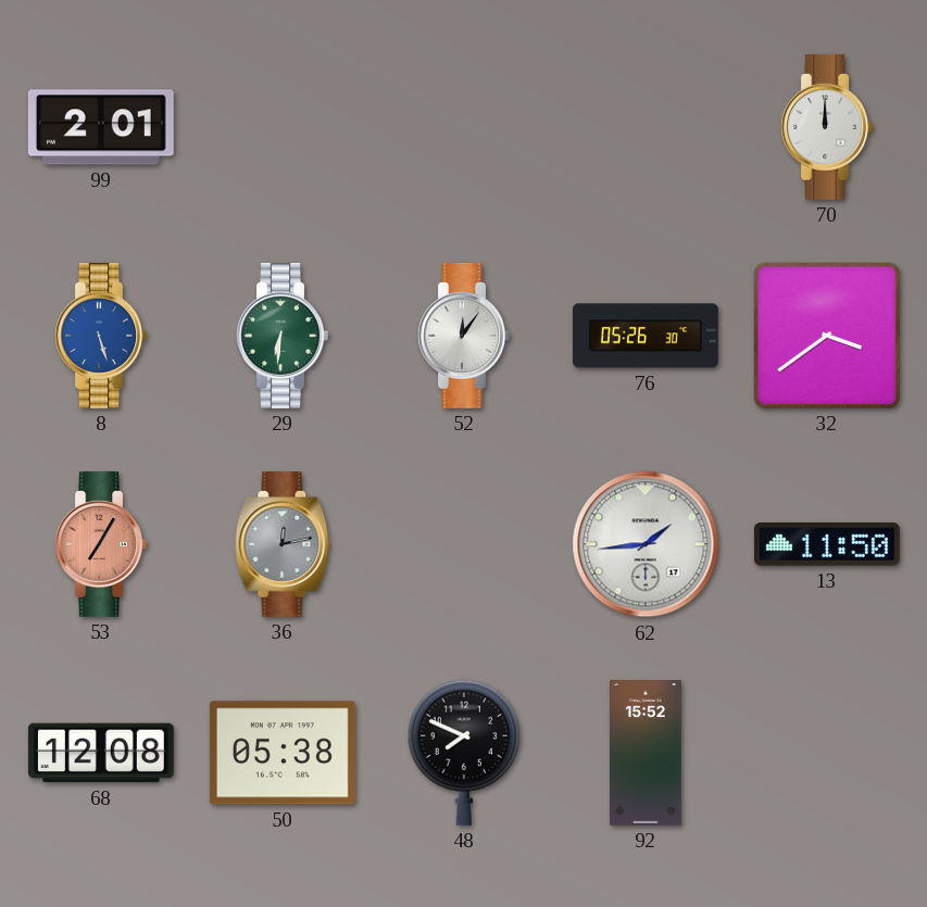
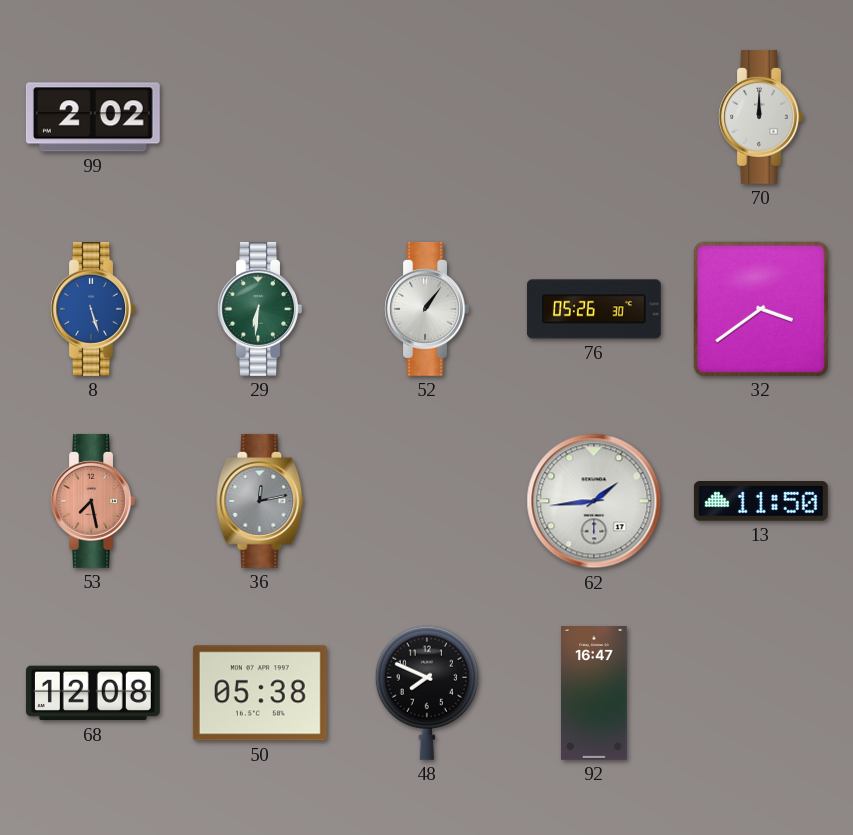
99: 2:01 -> 2:02 (93, 117)
52: 12:06 -> 1:06 (427, 309)
53: 7:05 -> 7:28 (93, 501)
92: 15:52 -> 16:47 (595, 694)
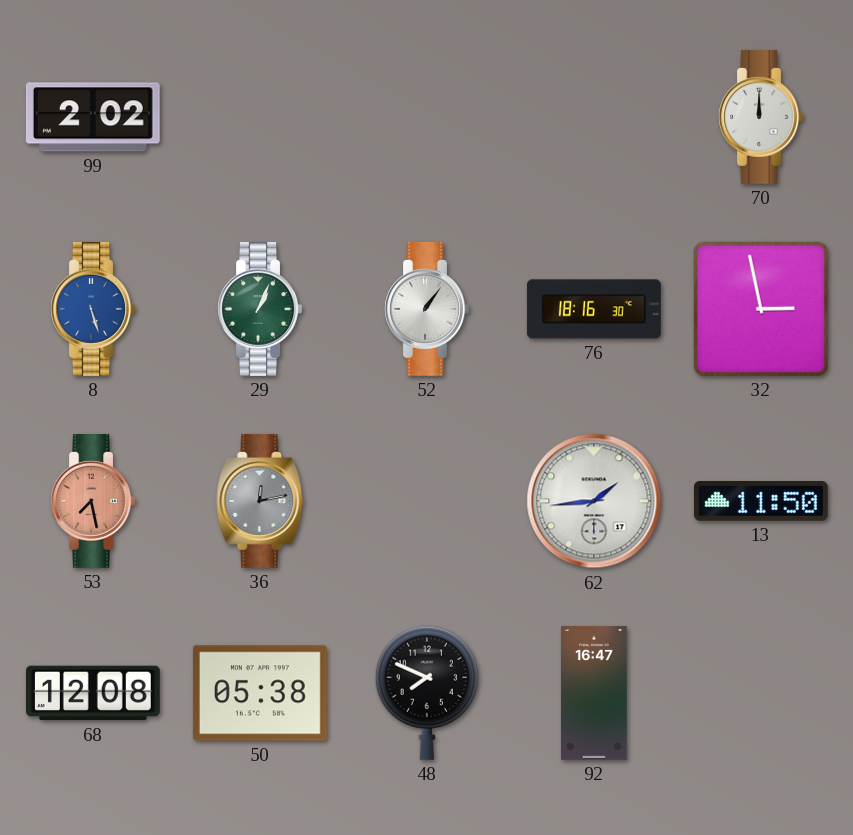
29: 6:31 -> 1:04 (260, 309)
76: 05:26 -> 18:16 (594, 309)
32: 3:39 -> 2:58 (761, 309)
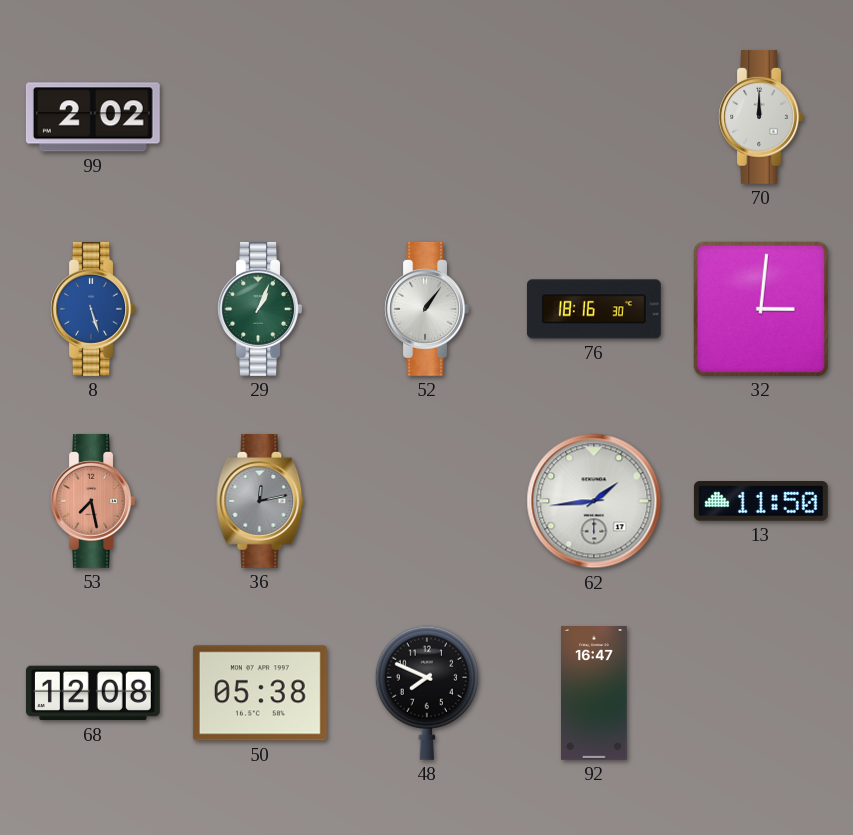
32: 2:58 -> 3:01 (761, 309)
